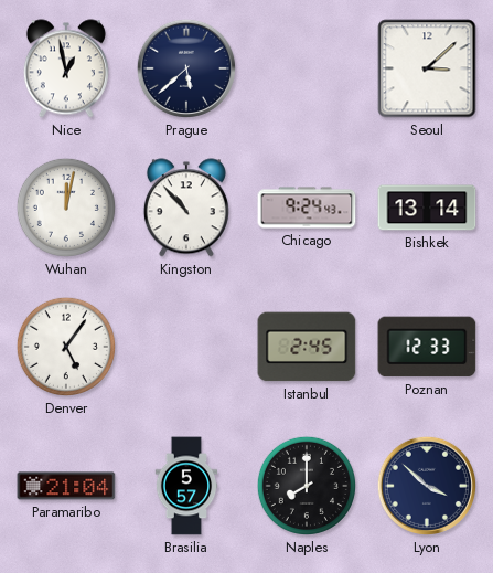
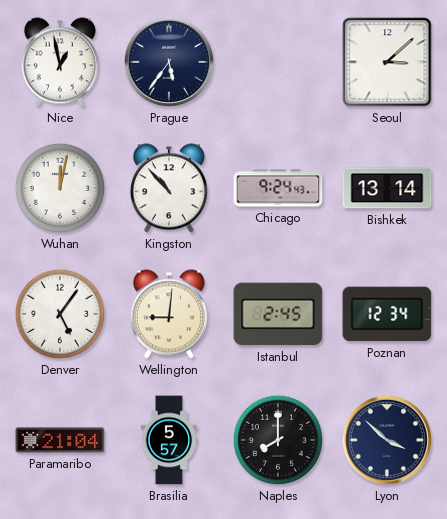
Prague: 5:38 -> 5:36 (169, 62)
Wellington: none -> 9:01 (169, 314)
Poznan: 12:33 -> 12:34 (387, 314)
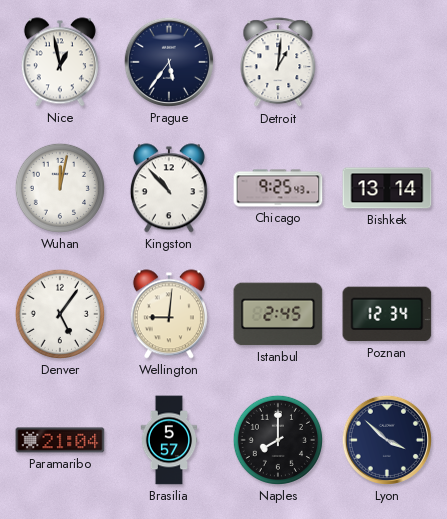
Detroit: none -> 1:01 (278, 63)
Seoul: 3:08 -> none (387, 62)
Chicago: 9:24 -> 9:25 (278, 188)
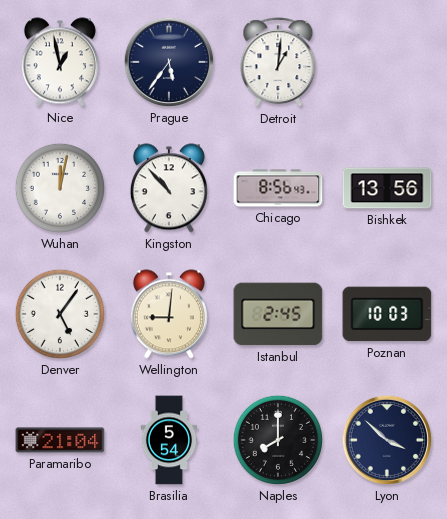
Chicago: 9:25 -> 8:56 (278, 188)
Bishkek: 13:14 -> 13:56 (387, 188)
Poznan: 12:34 -> 10:03 (387, 314)
Brasilia: 5:57 -> 5:54 (169, 440)
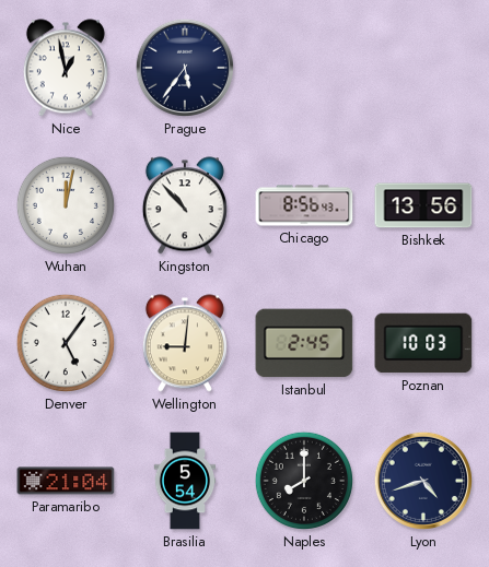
Detroit: 1:01 -> none (278, 63)
Lyon: 3:52 -> 4:42 (423, 481)
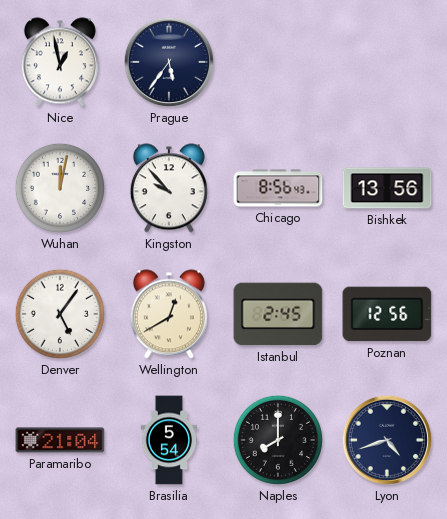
Kingston: 10:53 -> 9:53 (169, 188)
Wellington: 9:01 -> 12:40 (169, 314)
Poznan: 10:03 -> 12:56 (387, 314)
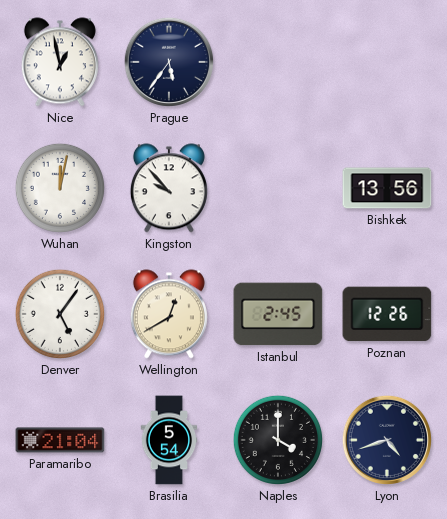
Chicago: 8:56 -> none (278, 188)
Poznan: 12:56 -> 12:26 (387, 314)
Naples: 8:00 -> 4:00 (278, 440)
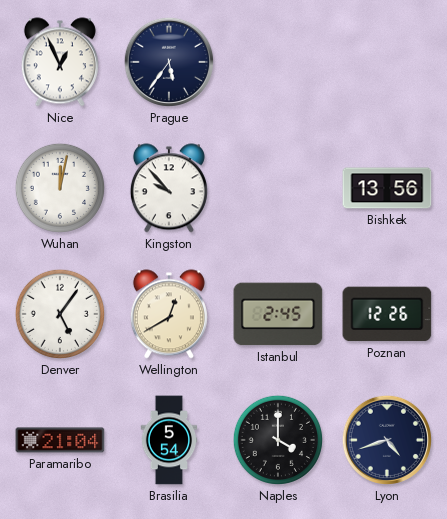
Nice: 12:58 -> 12:56 (60, 62)
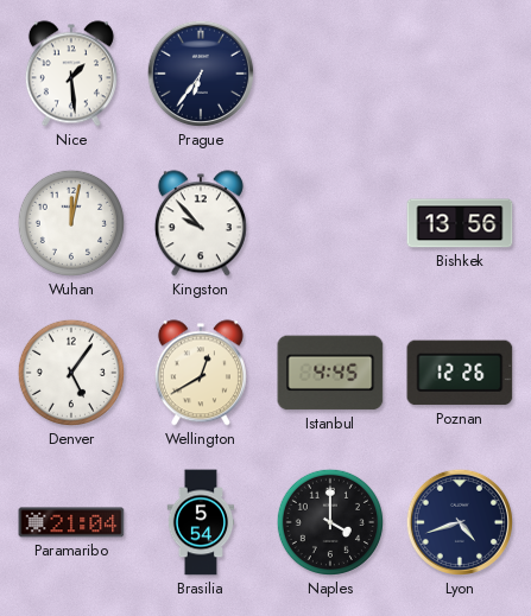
Nice: 12:56 -> 1:29 (71, 74)
Prague: 5:36 -> 6:36 (201, 74)
Istanbul: 2:45 -> 4:45 (330, 373)
